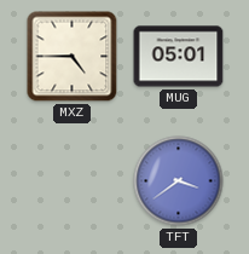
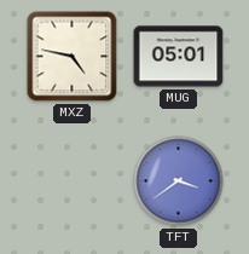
MXZ: 4:45 -> 4:47 (73, 57)
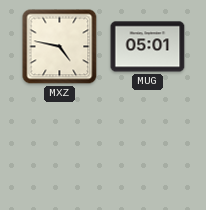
TFT: 3:39 -> none (179, 181)
